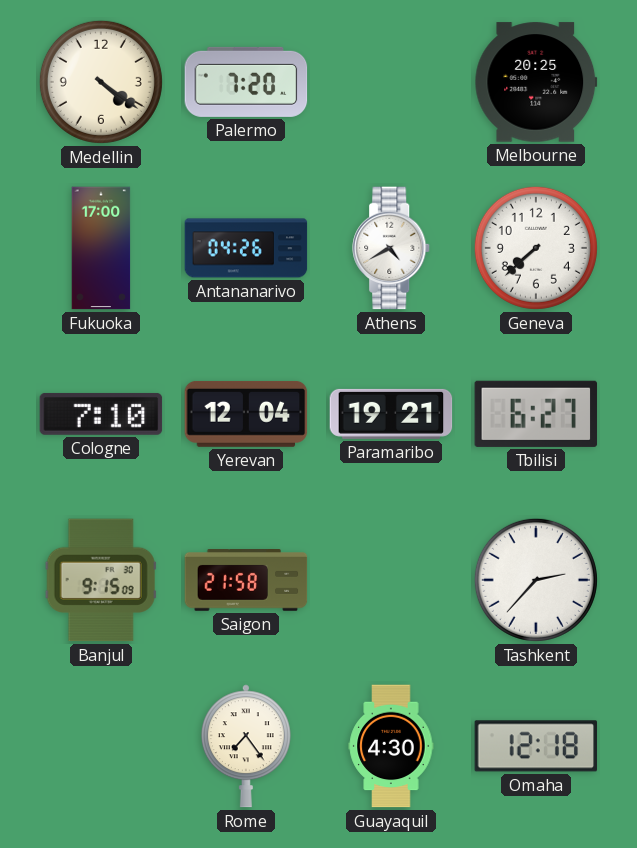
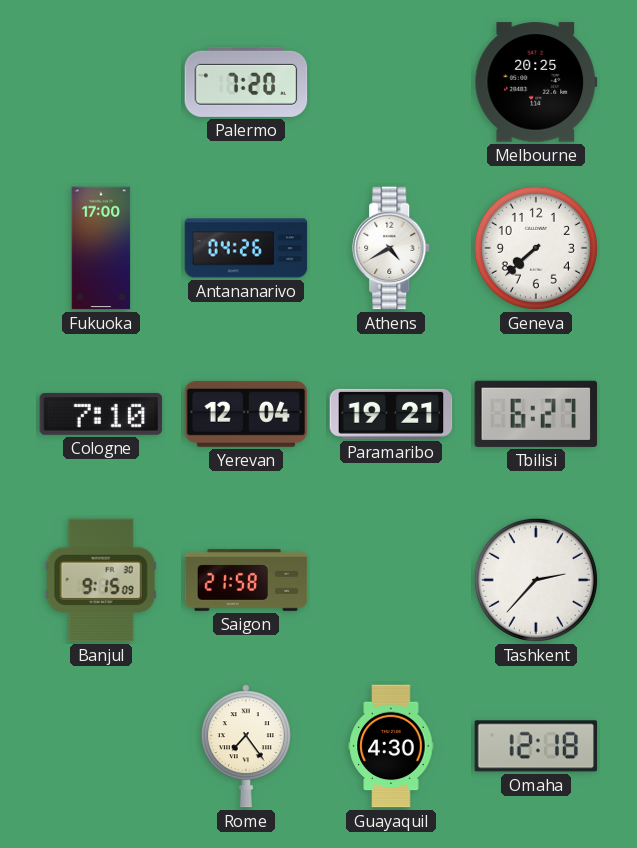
Medellin: 4:21 -> none (101, 82)
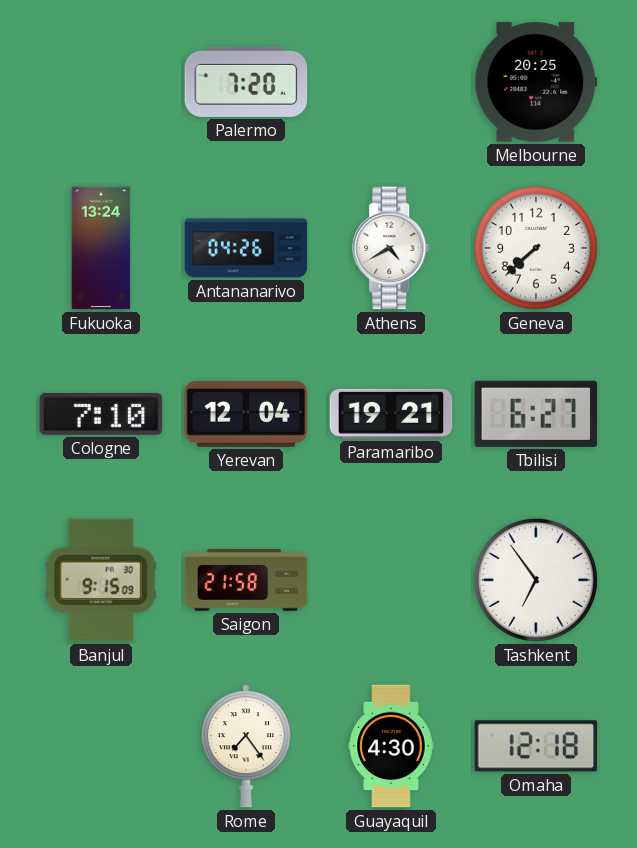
Fukuoka: 17:00 -> 13:24 (101, 248)
Tashkent: 2:37 -> 6:54 (536, 580)
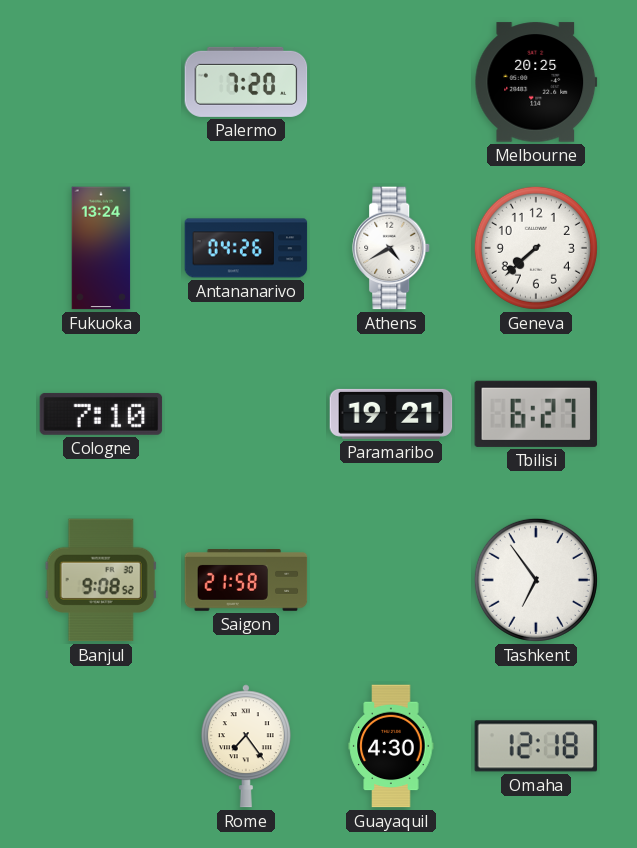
Yerevan: 12:04 -> none (246, 414)
Banjul: 9:15 -> 9:08 (101, 580)
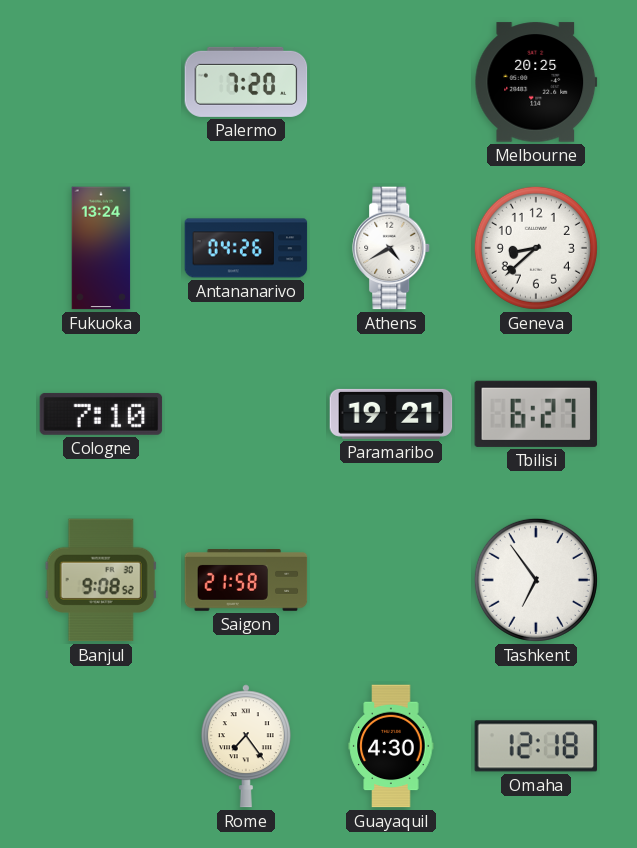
Geneva: 7:38 -> 8:38 (536, 248)
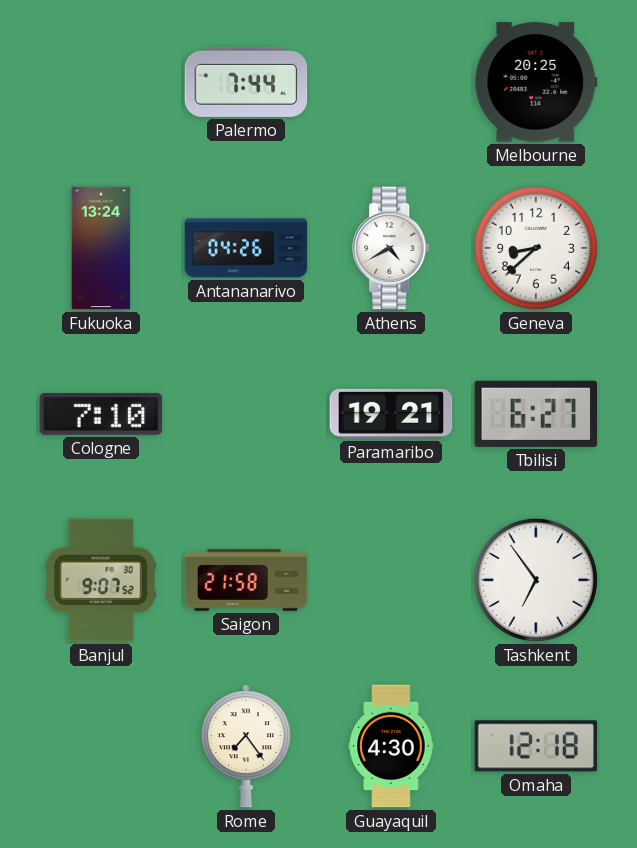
Palermo: 7:20 -> 7:44 (246, 82)
Banjul: 9:08 -> 9:07 (101, 580)
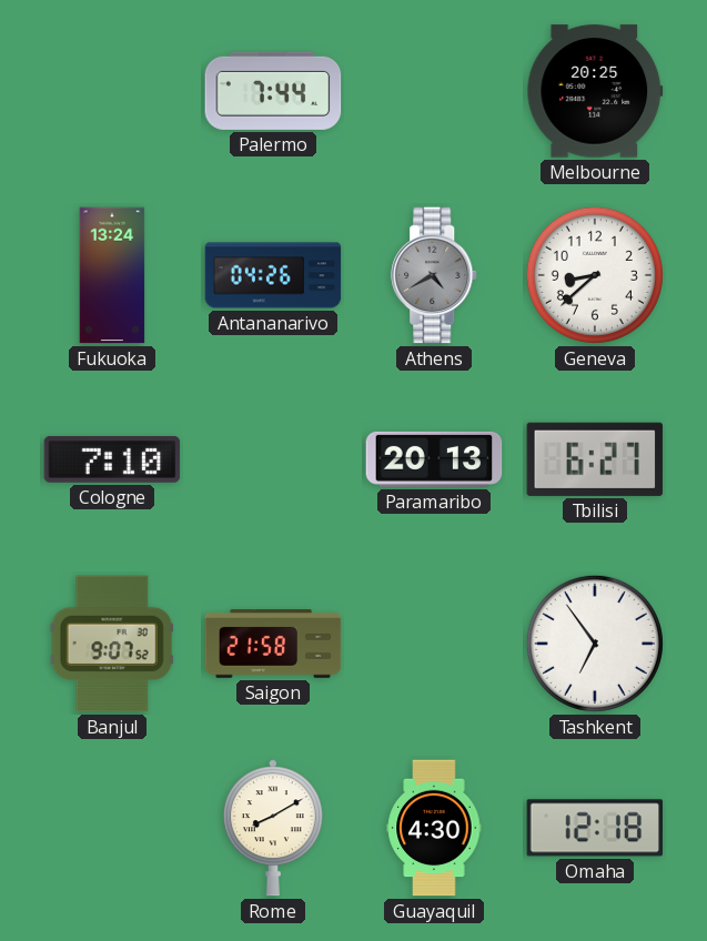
Athens dial: white -> grey (435, 275)
Paramaribo: 19:21 -> 20:13 (434, 459)
Rome: 7:24 -> 8:10 (273, 828)
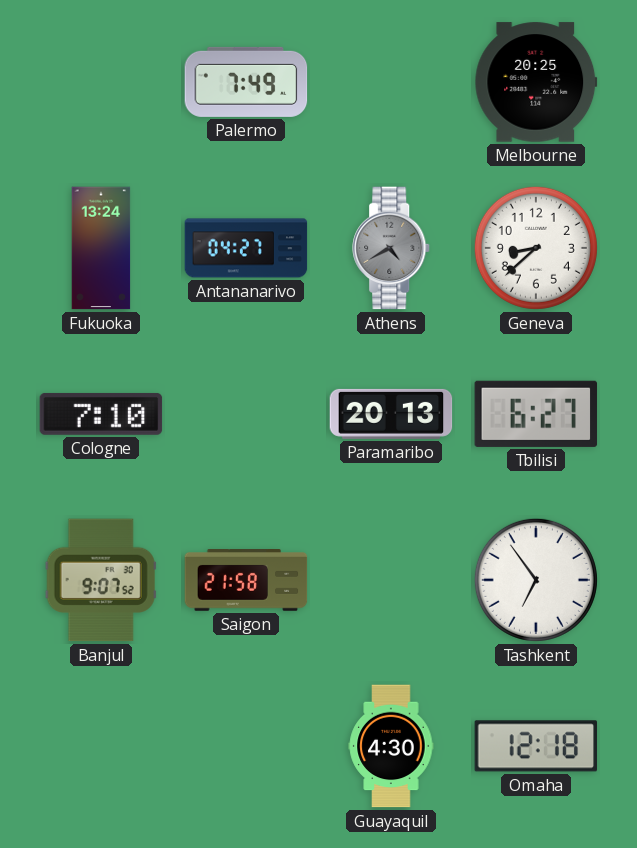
Palermo: 7:44 -> 7:49 (246, 82)
Antananarivo: 04:26 -> 04:27 (246, 248)
Rome: 8:10 -> none (273, 828)
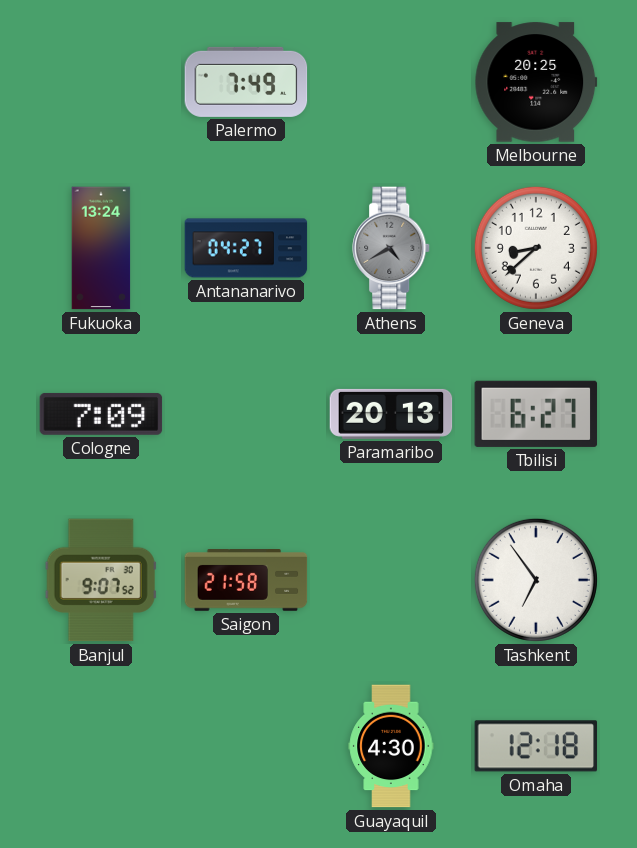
Cologne: 7:10 -> 7:09 (101, 414)
